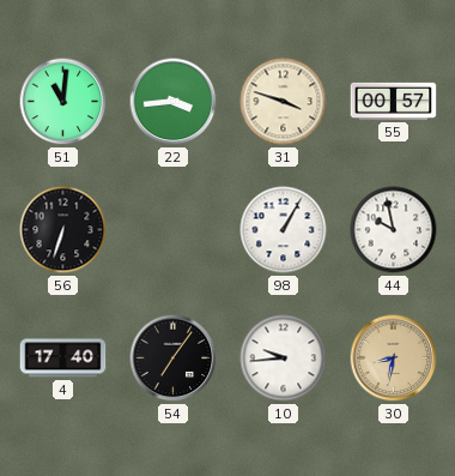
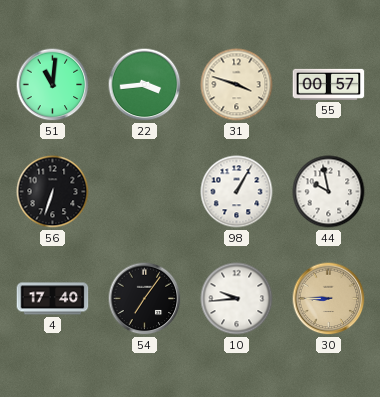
30: 8:32 -> 8:45 (329, 299)
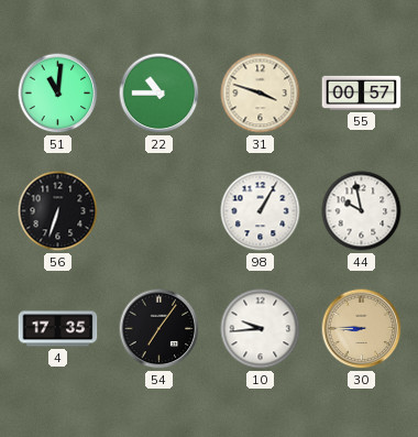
22: 3:44 -> 10:45 (159, 94)
4: 17:40 -> 17:35 (58, 329)
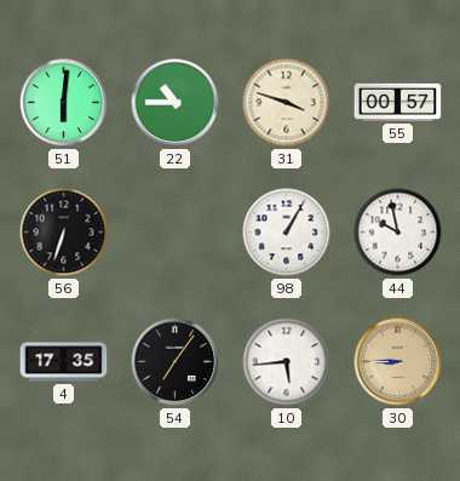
51: 11:01 -> 6:01 (64, 103)
10: 9:44 -> 5:44 (287, 362)
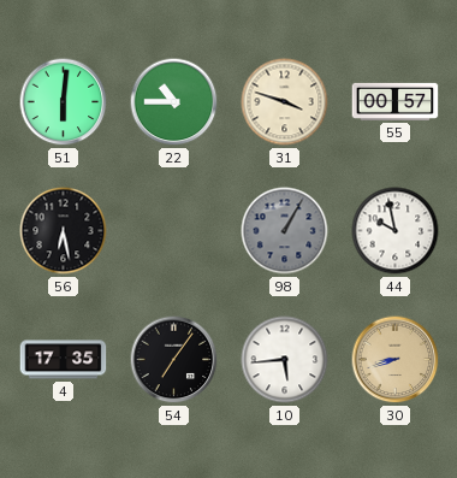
56: 6:33 -> 6:28 (64, 231)
98 dial: white -> grey (285, 231)
30: 8:45 -> 8:42 (396, 360)
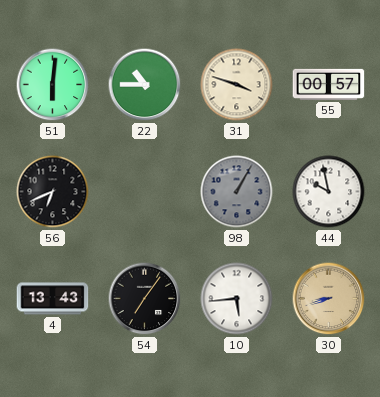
56: 6:28 -> 6:41 (53, 192)
4: 17:35 -> 13:43 (53, 299)
